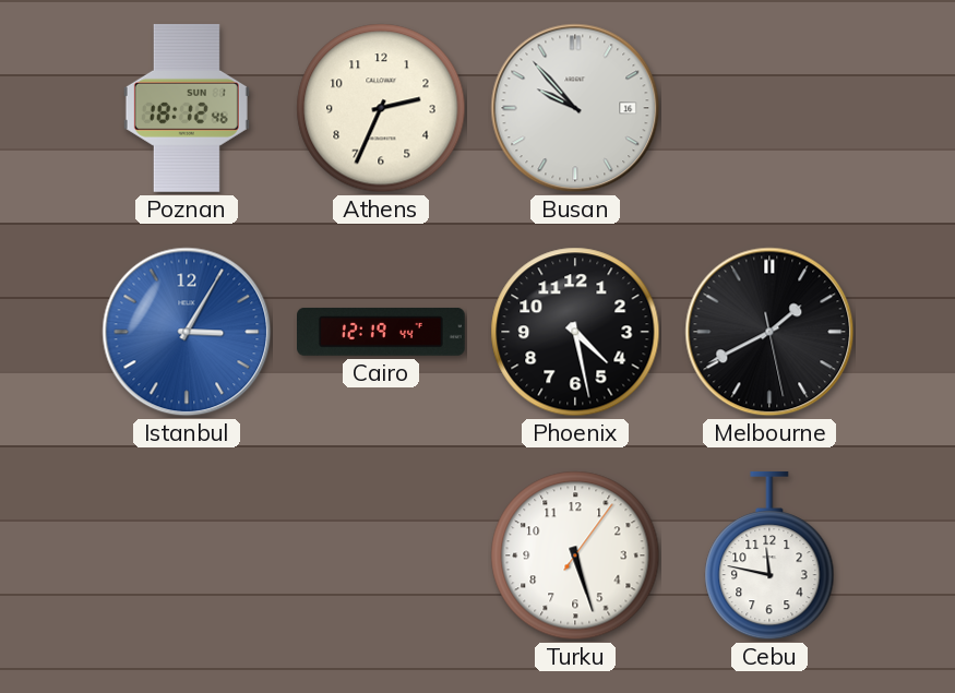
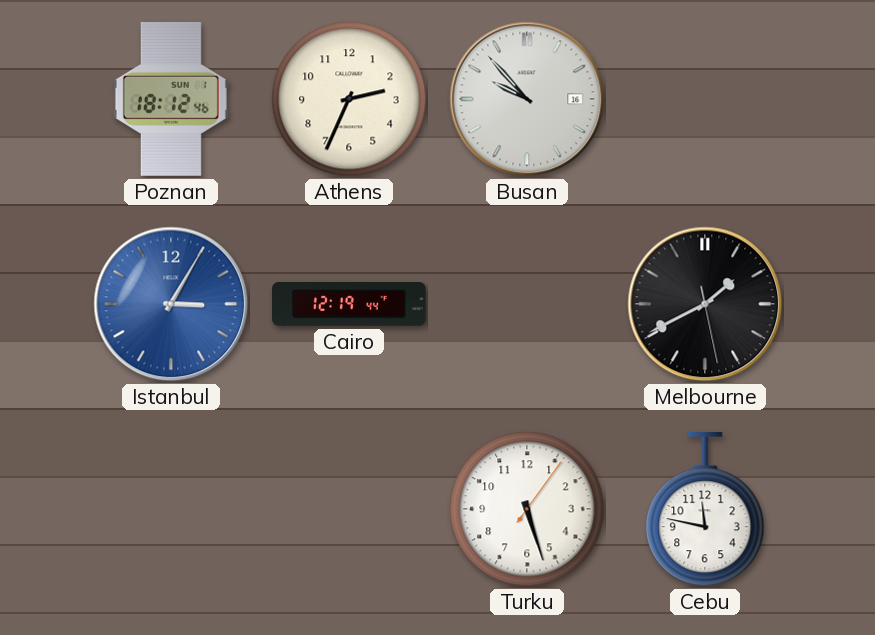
Phoenix: 4:28 -> none (575, 332)
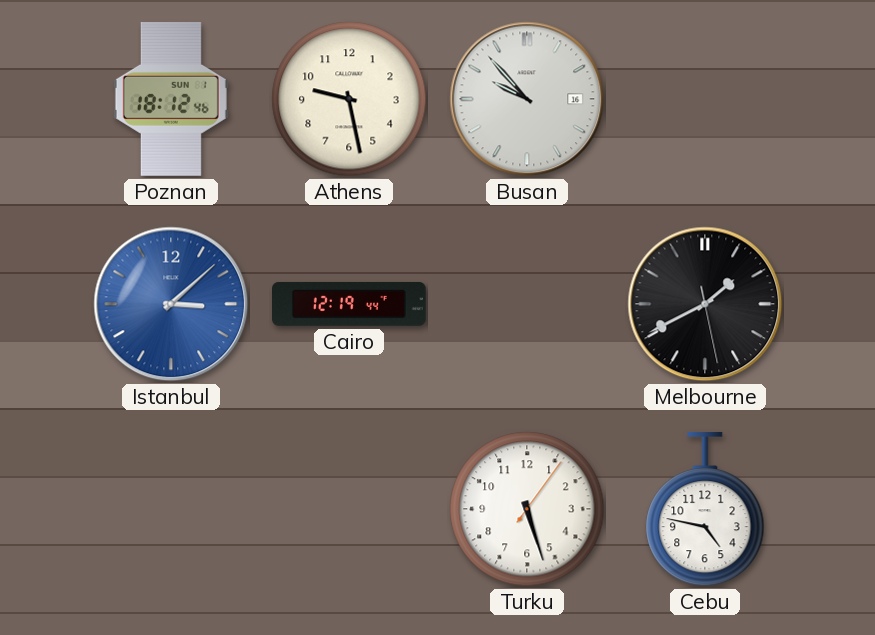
Athens: 2:34 -> 9:28 (349, 99)
Istanbul: 3:05 -> 3:08 (171, 304)
Cebu: 11:47 -> 4:47 (705, 509)
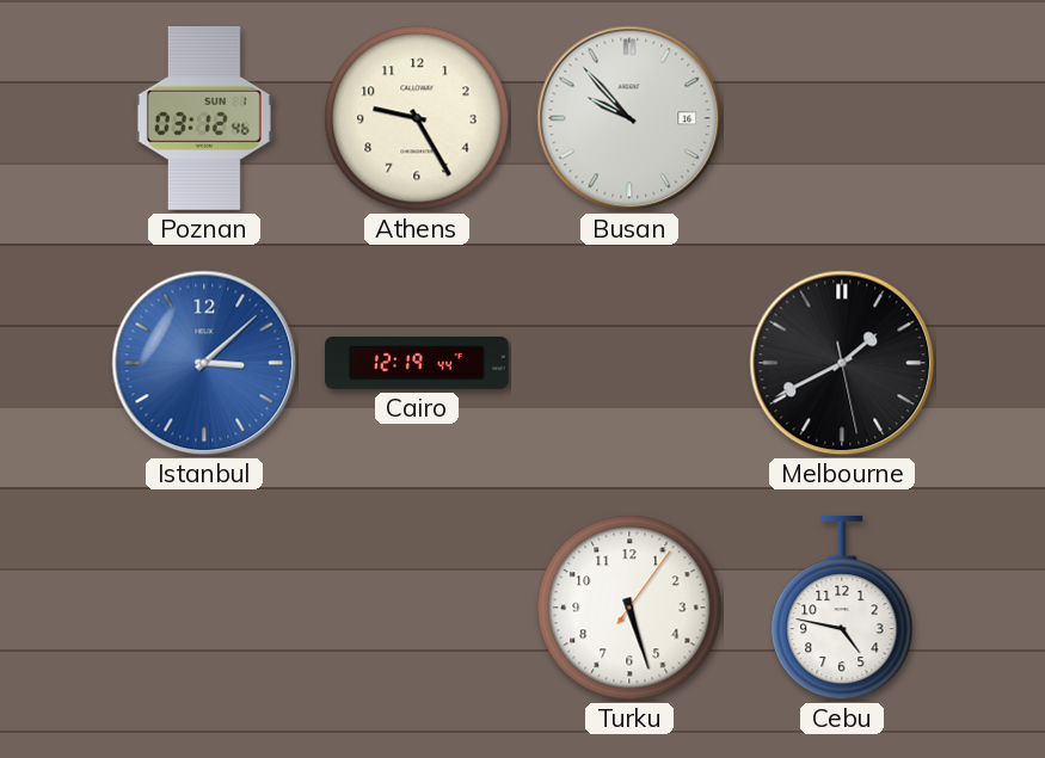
Poznan: 18:12 -> 03:12 (204, 118)
Athens: 9:28 -> 9:25 (417, 118)
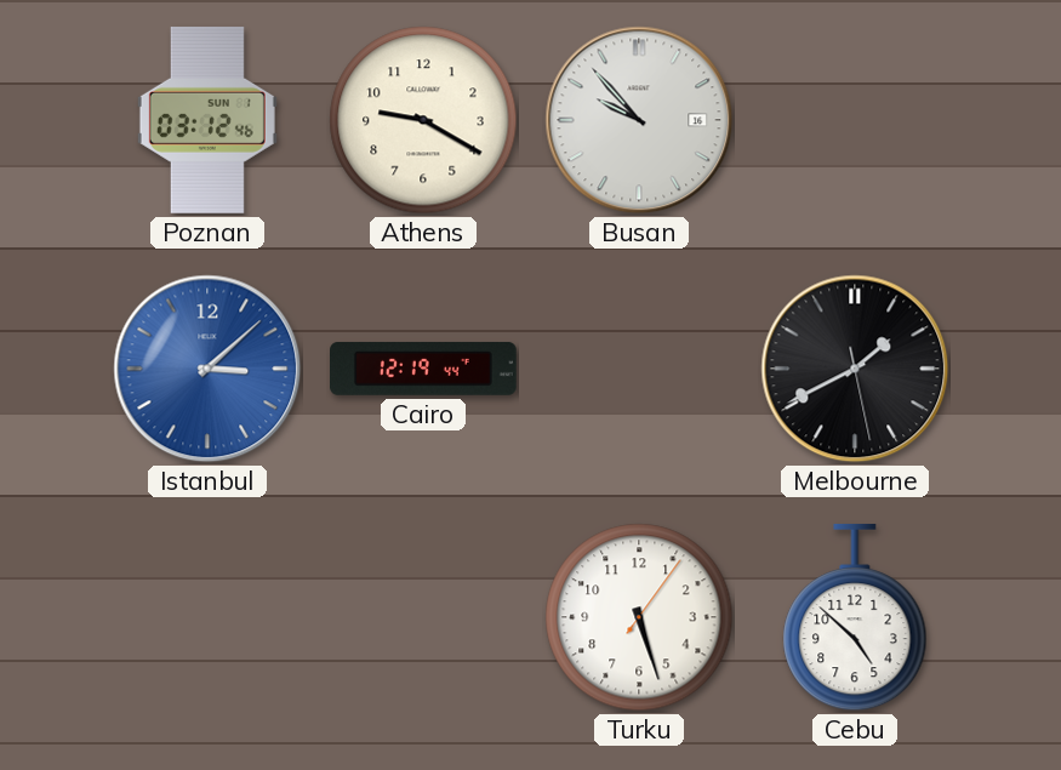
Athens: 9:25 -> 9:20 (423, 120)
Cebu: 4:47 -> 4:52 (855, 617)
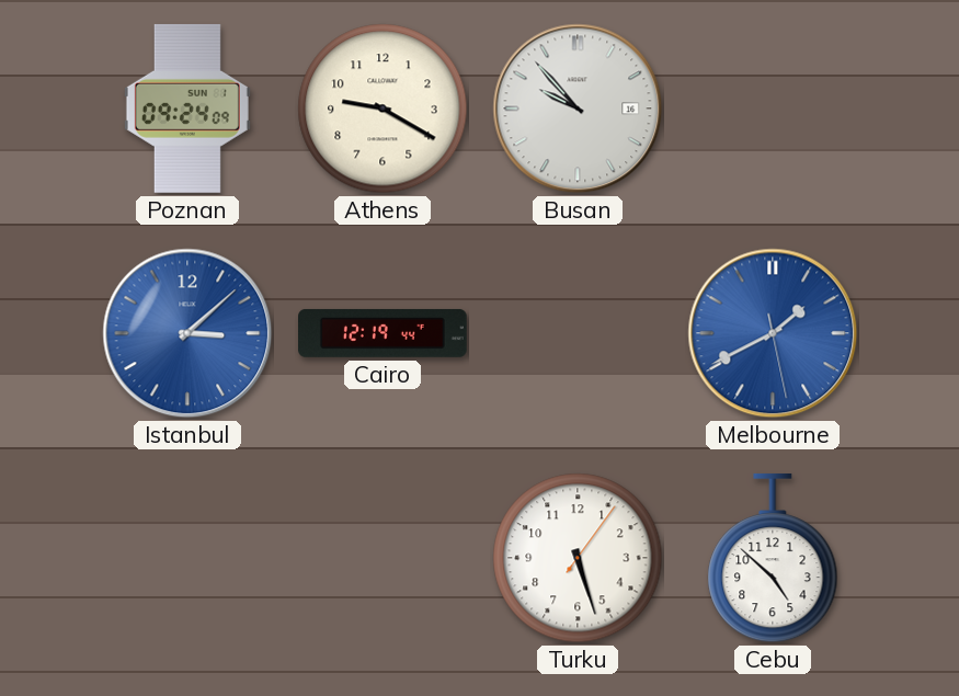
Poznan: 03:12 -> 09:24 (187, 109)
Melbourne dial: black -> blue (773, 333)
